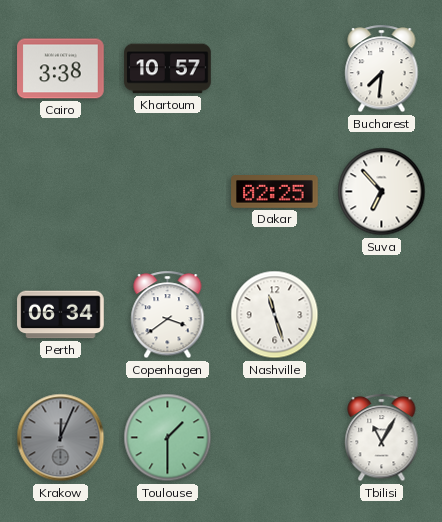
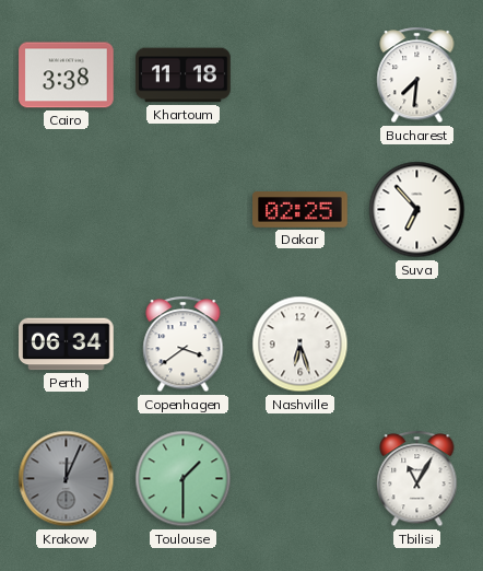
Khartoum: 10:57 -> 11:18 (184, 75)
Nashville: 11:27 -> 6:27 (301, 345)
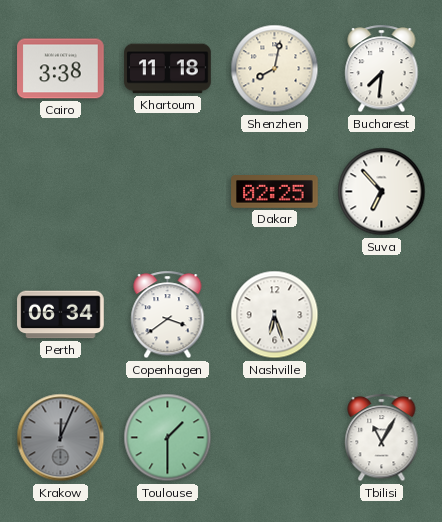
Shenzhen: none -> 8:02 (275, 69)
